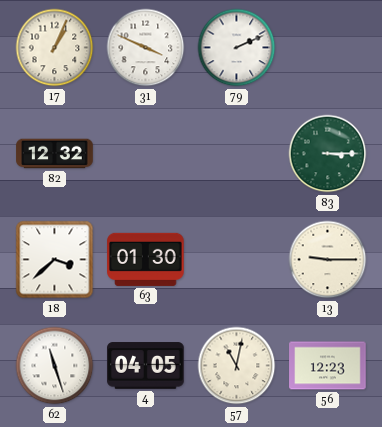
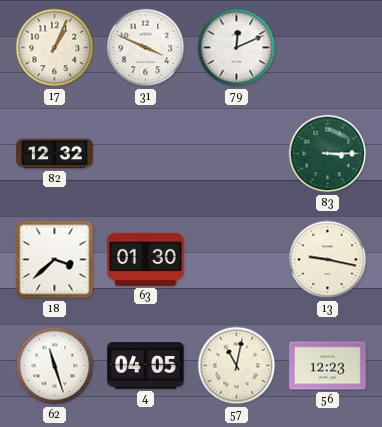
79: 2:11 -> 12:11 (237, 48)
13: 9:15 -> 9:17 (328, 260)
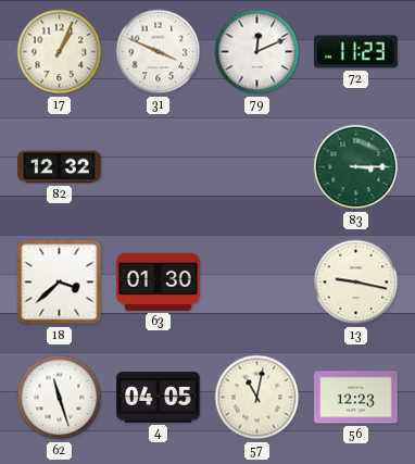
72: none -> 11:23 (356, 52)
